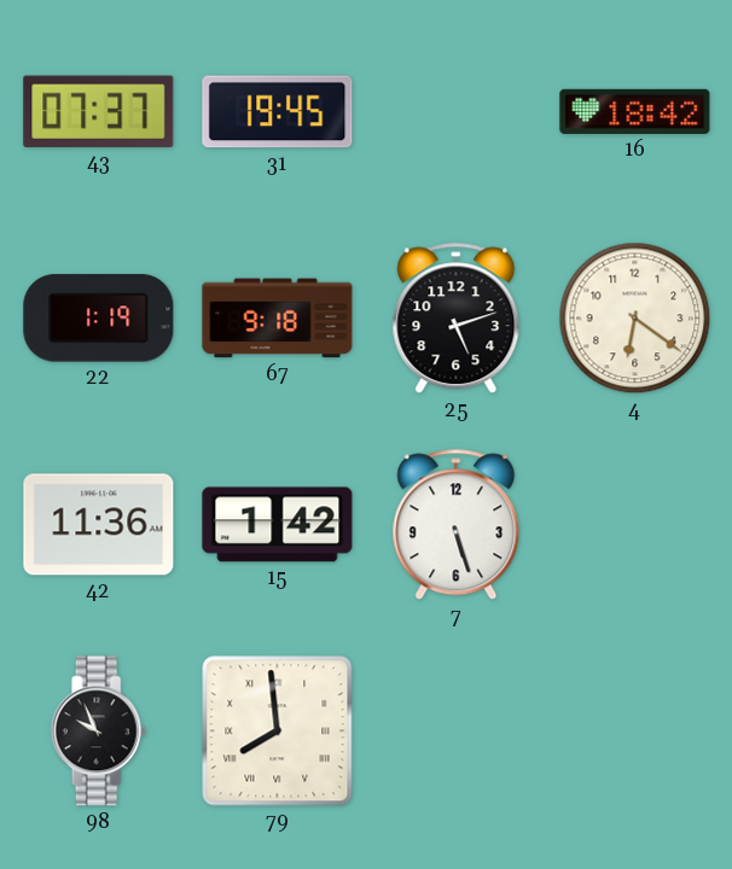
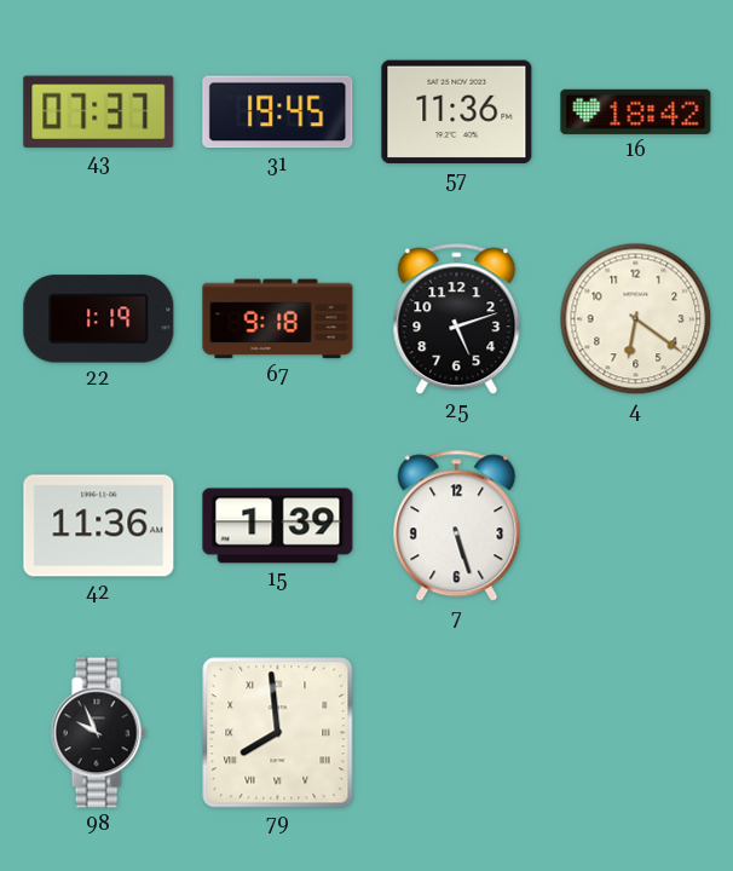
57: none -> 11:36 (457, 113)
15: 1:42 -> 1:39 (278, 526)
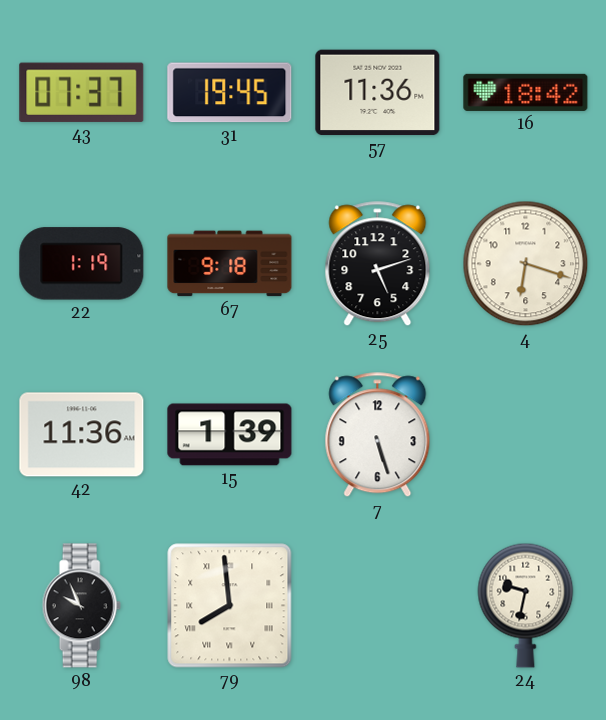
4: 6:21 -> 6:18 (526, 264)
24: none -> 9:32 (526, 605)
